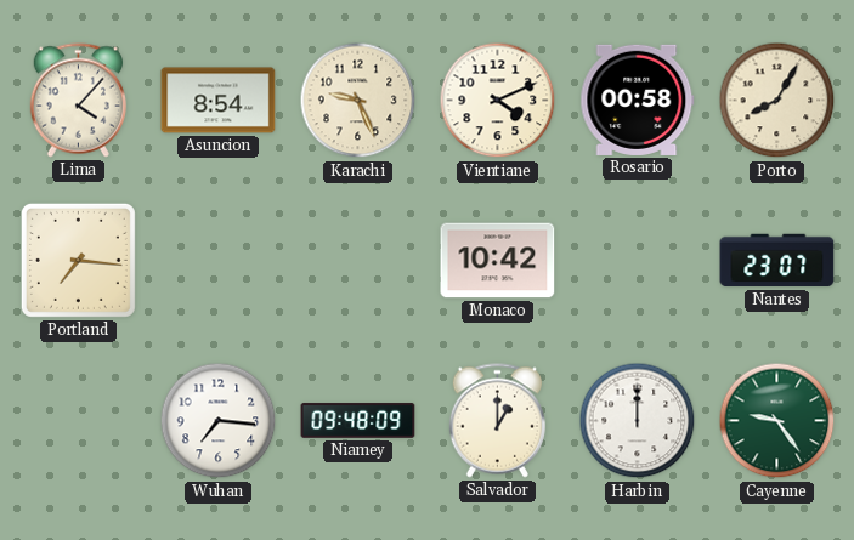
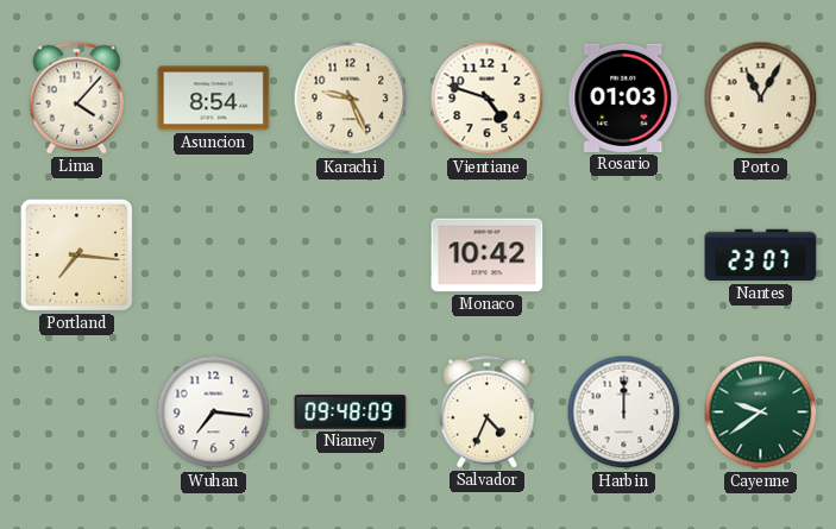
Vientiane: 4:11 -> 4:48 (488, 99)
Rosario: 00:58 -> 01:03 (624, 97)
Porto: 8:05 -> 11:05 (761, 99)
Salvador: 1:00 -> 4:34 (486, 413)
Cayenne: 9:24 -> 9:39 (761, 413)
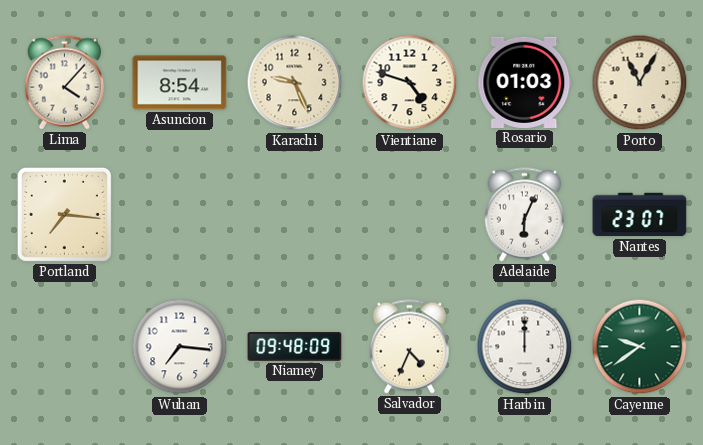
Monaco: 10:42 -> none (488, 256)
Adelaide: none -> 6:04 (524, 215)
